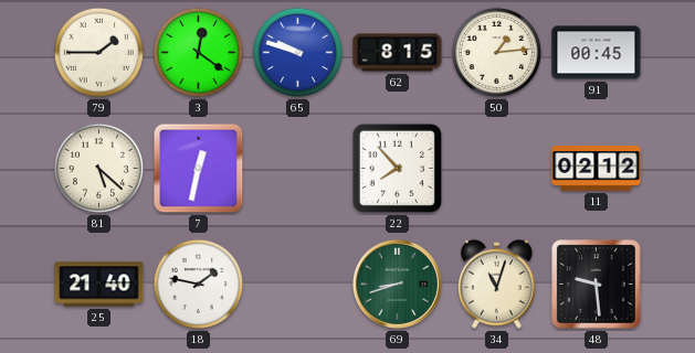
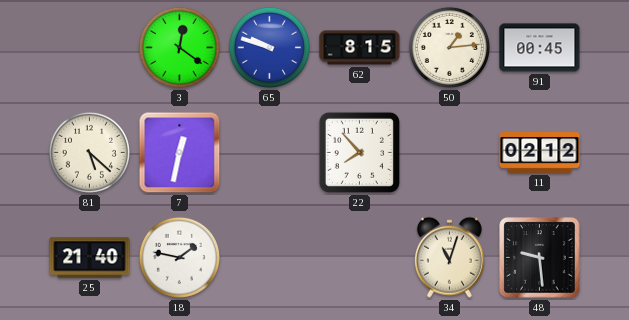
79: 1:45 -> none (98, 52)
69: 8:42 -> none (397, 284)
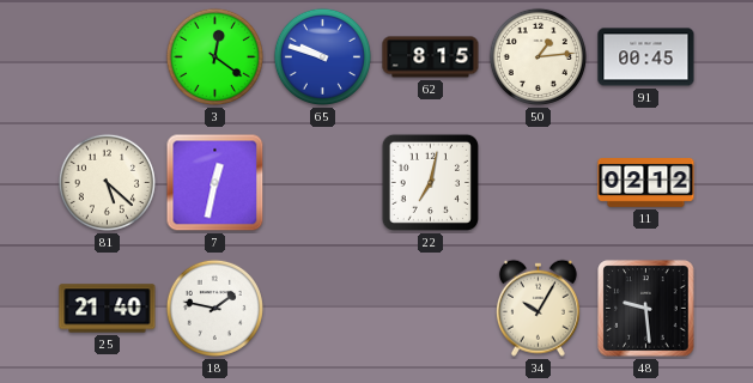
22: 7:53 -> 7:02 (430, 182)
34: 11:03 -> 10:05 (538, 308)
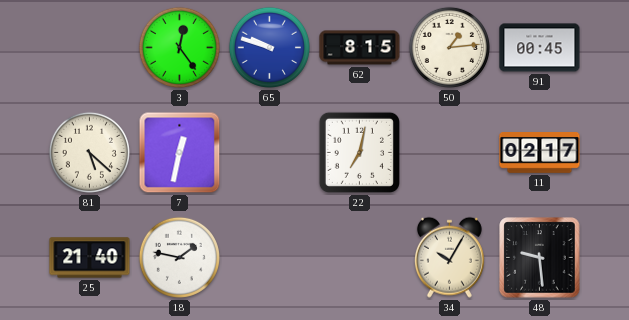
3: 12:21 -> 12:24 (179, 47)
11: 02:12 -> 02:17 (540, 153)
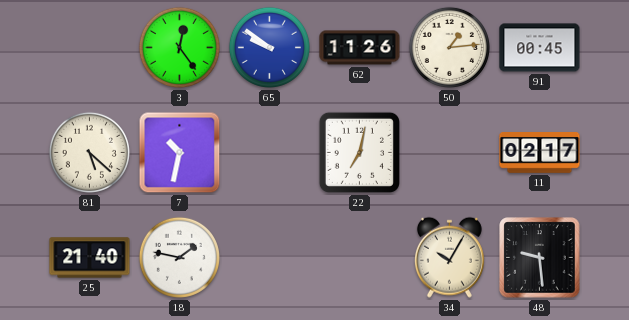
65: 9:48 -> 9:51 (269, 47)
62: 8:15 -> 11:26 (360, 48)
7: 12:32 -> 10:32 (180, 153)
